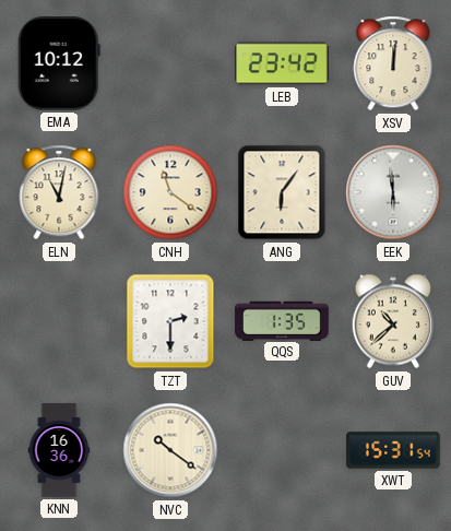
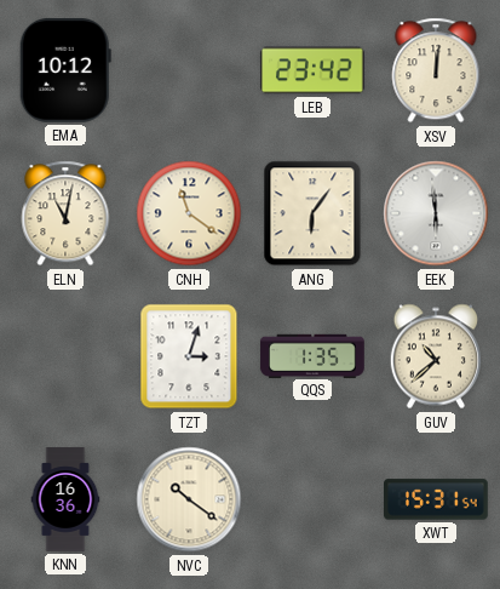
TZT: 2:30 -> 3:03 (189, 356)
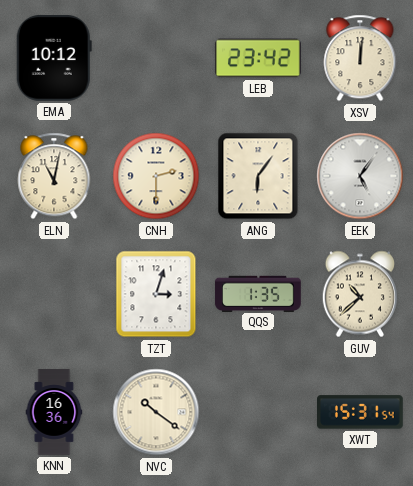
CNH: 11:21 -> 2:30 (156, 176)
EEK: 5:59 -> 5:06 (360, 176)
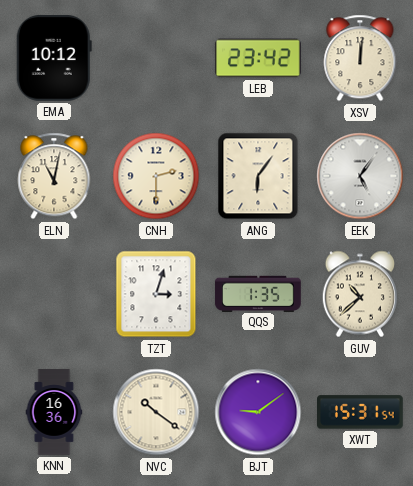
BJT: none -> 9:09 (258, 412)
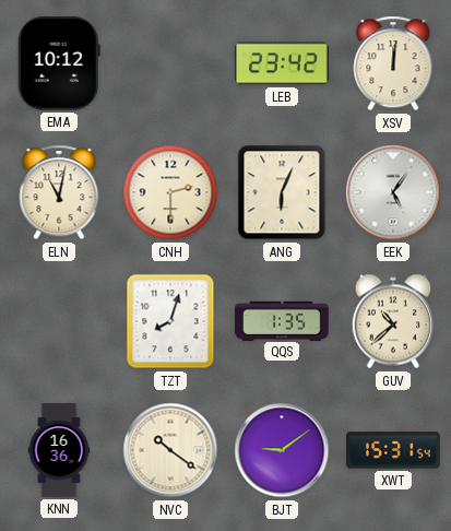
ANG: 6:06 -> 6:04 (282, 192)
TZT: 3:03 -> 8:03 (170, 321)
